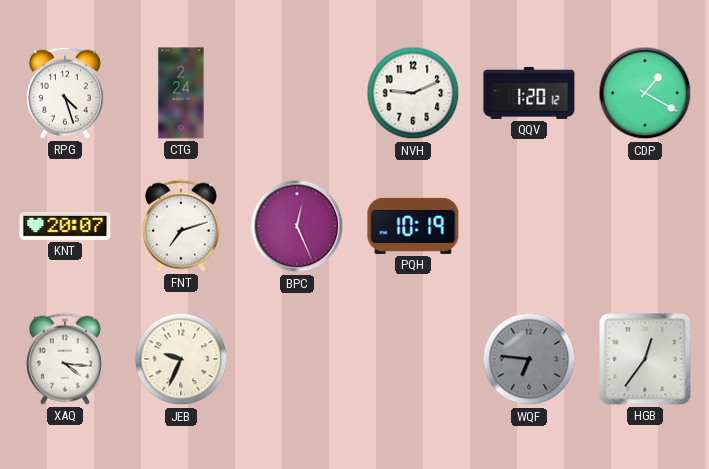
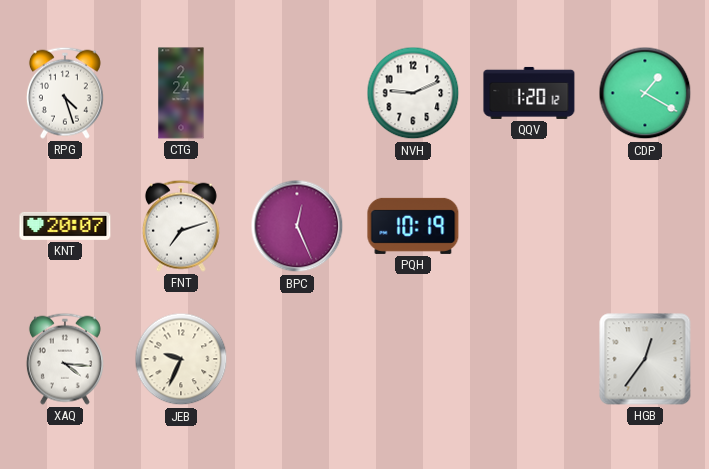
WQF: 6:46 -> none (529, 359)
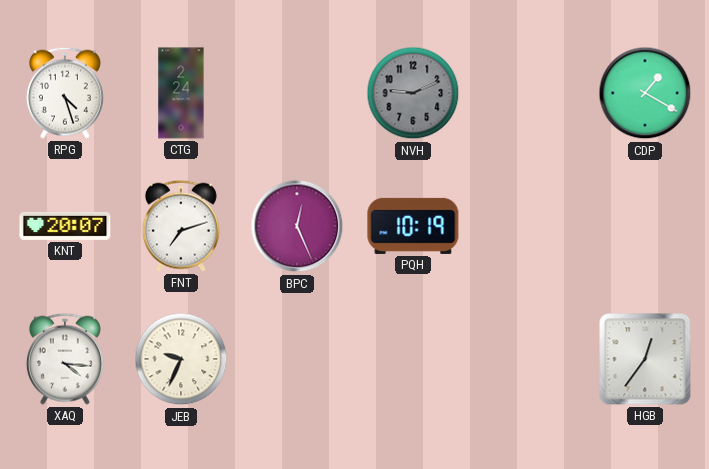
NVH dial: white -> grey (413, 93)
QQV: 1:20 -> none (529, 93)
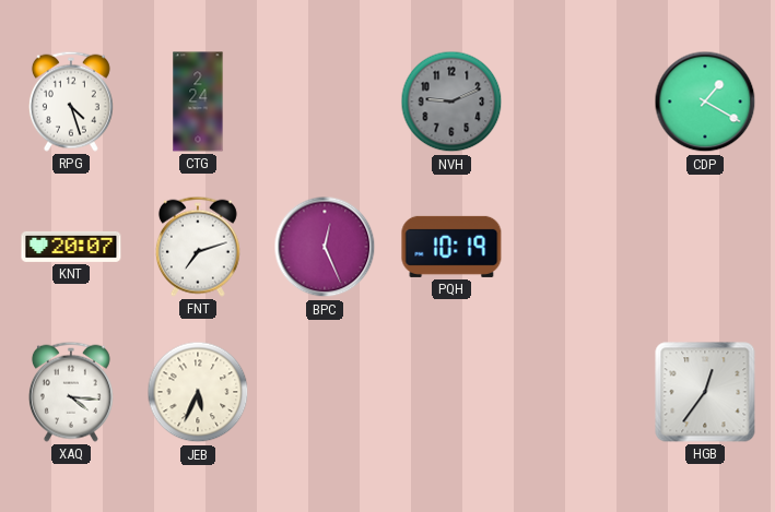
JEB: 9:34 -> 5:34 (198, 392)
